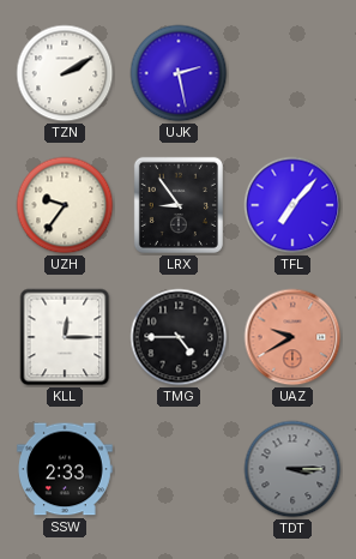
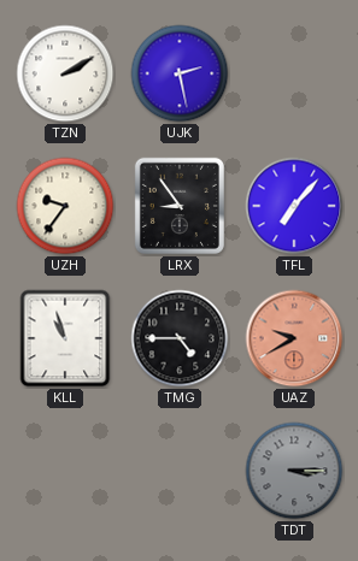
KLL: 12:15 -> 10:57 (65, 338)
SSW: 2:33 -> none (66, 469)
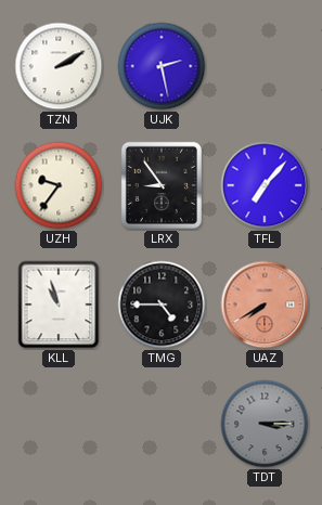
UAZ: 9:40 -> 7:40 (265, 305)
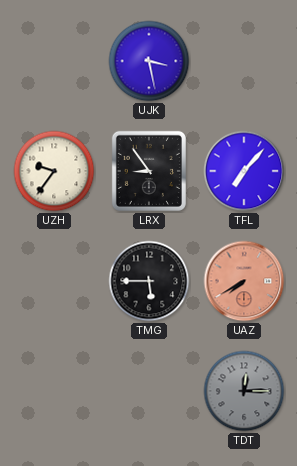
TZN: 2:10 -> none (59, 66)
UJK: 2:28 -> 3:28 (149, 61)
KLL: 10:57 -> none (59, 305)
TMG: 4:45 -> 5:45 (149, 281)
TDT: 3:15 -> 12:15 (244, 391)
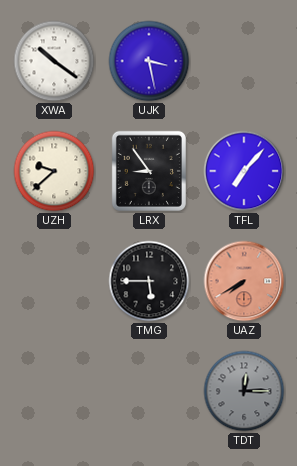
XWA: none -> 10:21 (54, 61)
UZH: 9:36 -> 9:38 (54, 171)
